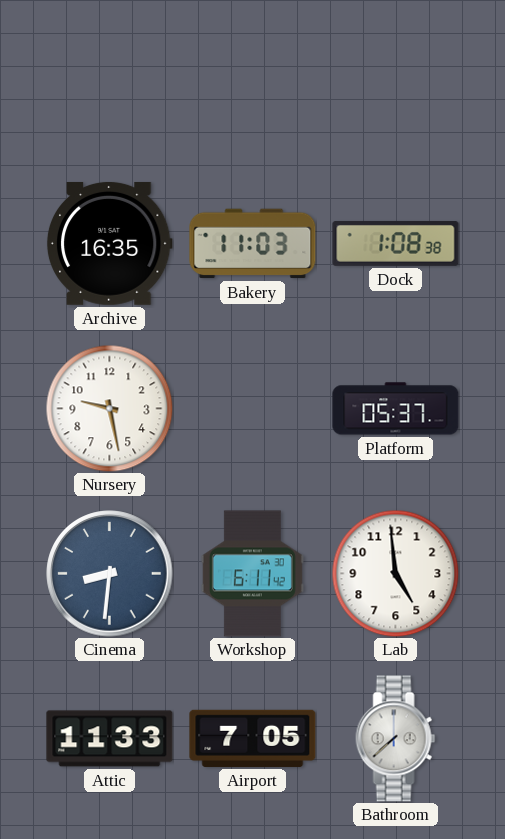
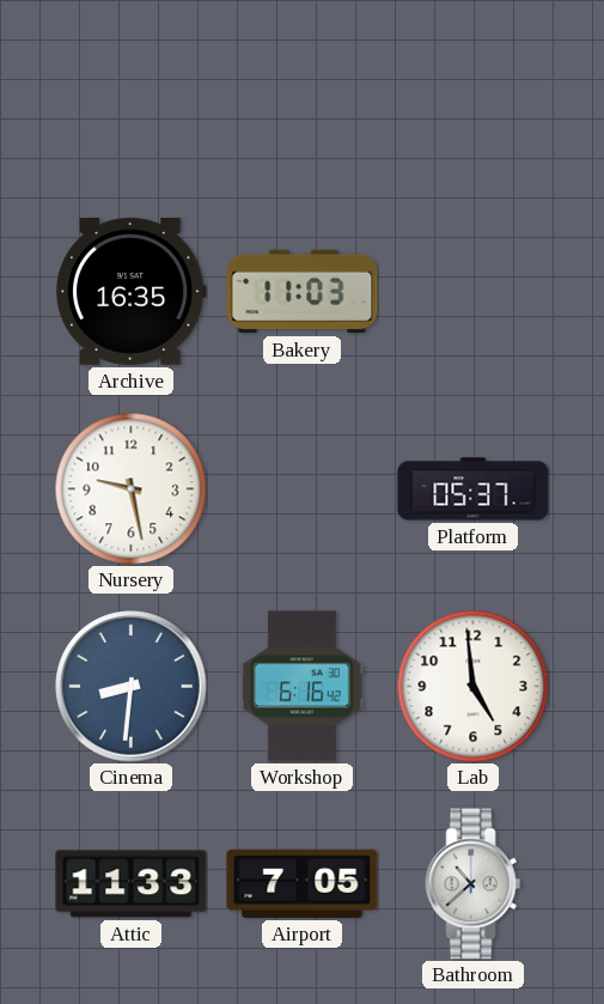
Dock: 1:08 -> none (396, 243)
Workshop: 6:11 -> 6:16 (301, 687)
Bathroom: 7:38 -> 10:38 (474, 884)
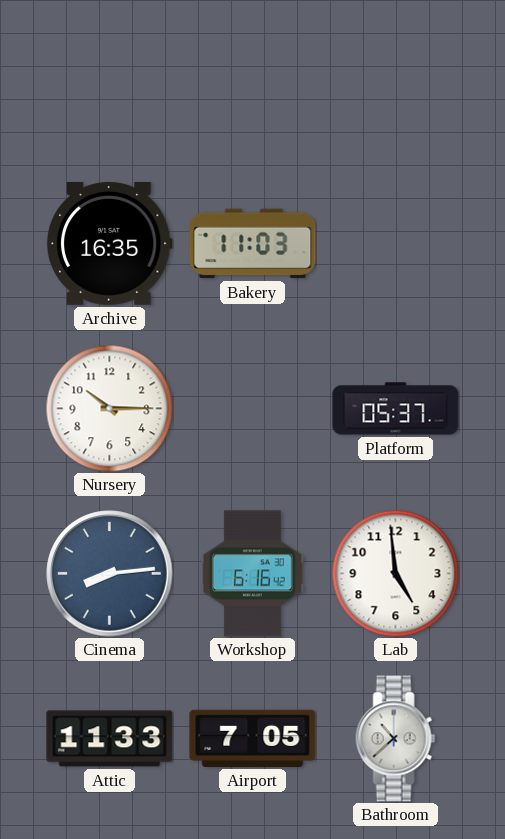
Nursery: 9:28 -> 10:15 (109, 408)
Cinema: 8:31 -> 8:14 (110, 574)
